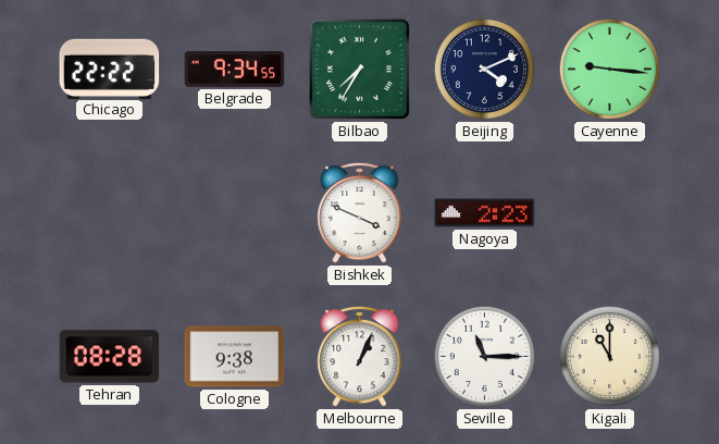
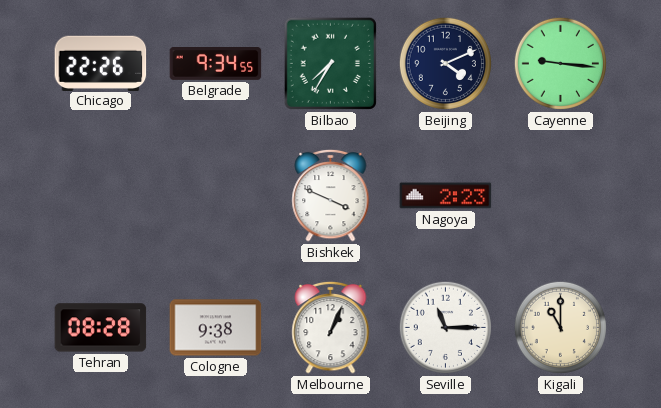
Chicago: 22:22 -> 22:26 (101, 63)
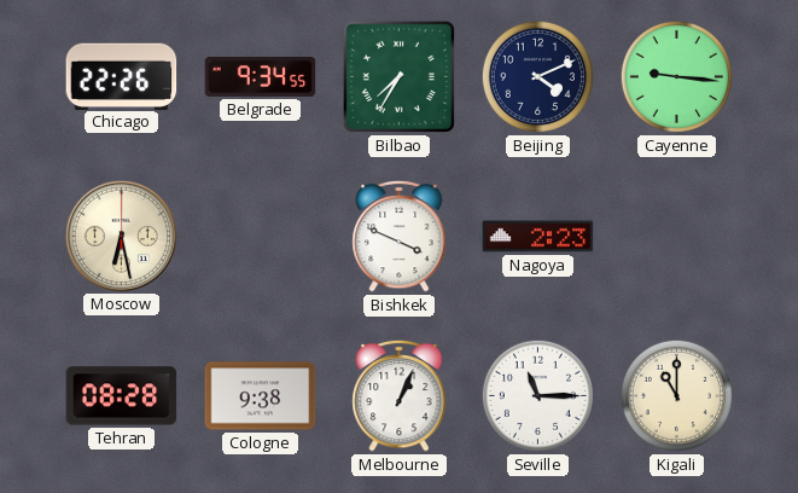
Moscow: none -> 6:28 (121, 236)
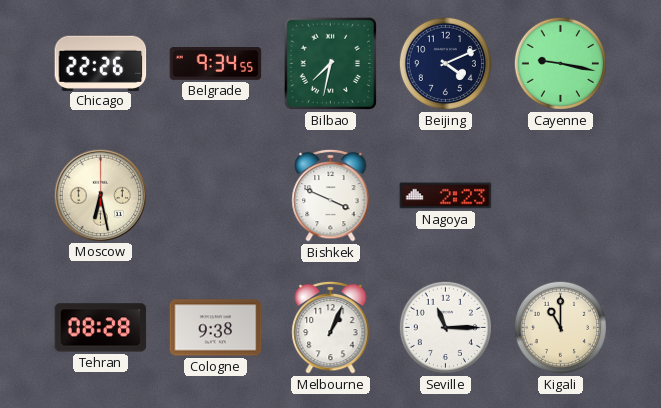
Bilbao: 7:35 -> 7:32 (330, 63)
Cayenne: 9:16 -> 9:17 (560, 63)
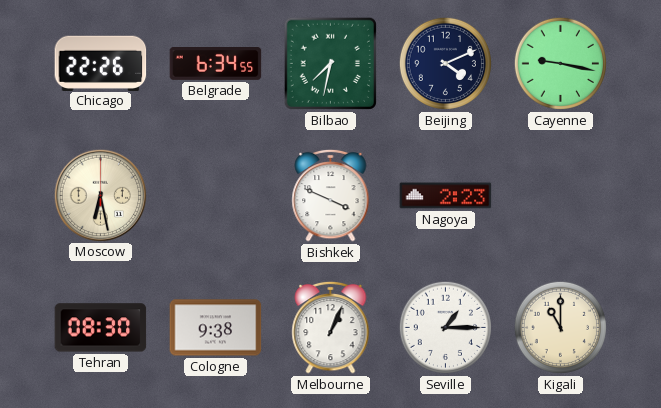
Belgrade: 9:34 -> 6:34 (216, 64)
Tehran: 08:28 -> 08:30 (101, 328)
Seville: 11:15 -> 1:15 (445, 327)
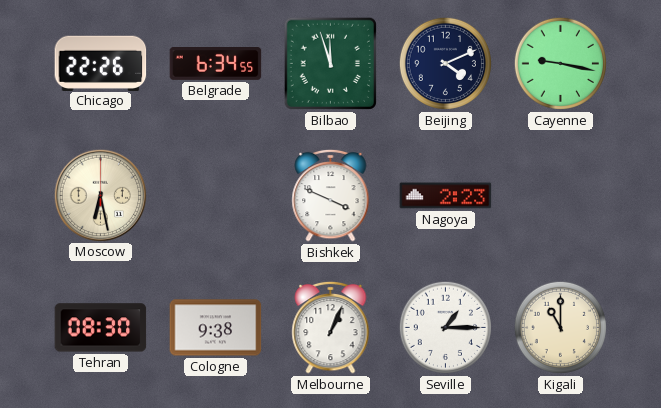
Bilbao: 7:32 -> 11:57 (330, 63)
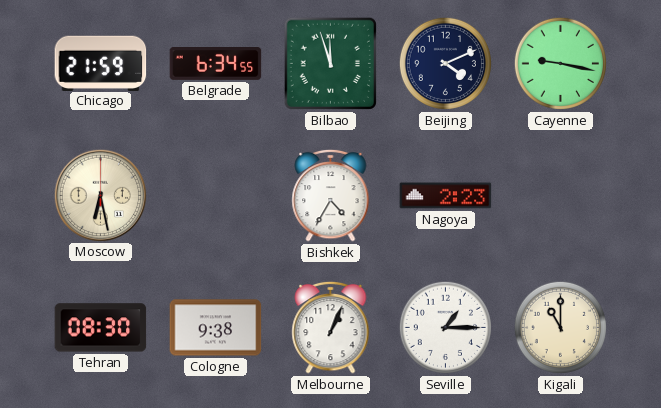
Chicago: 22:26 -> 21:59 (101, 63)
Bishkek: 3:49 -> 4:35 (331, 195)
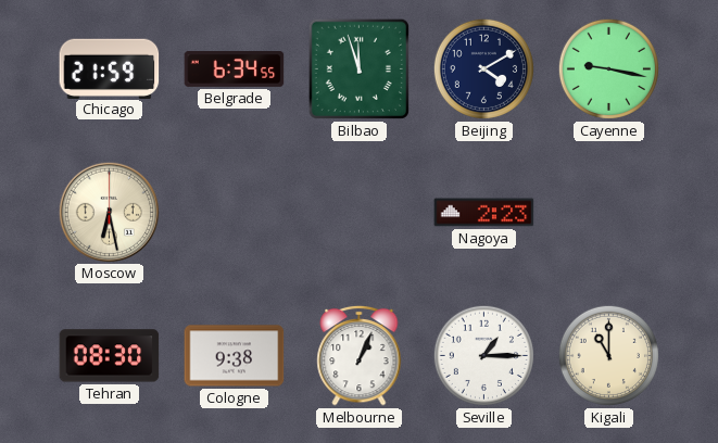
Beijing: 4:11 -> 4:10 (483, 68)
Bishkek: 4:35 -> none (331, 195)
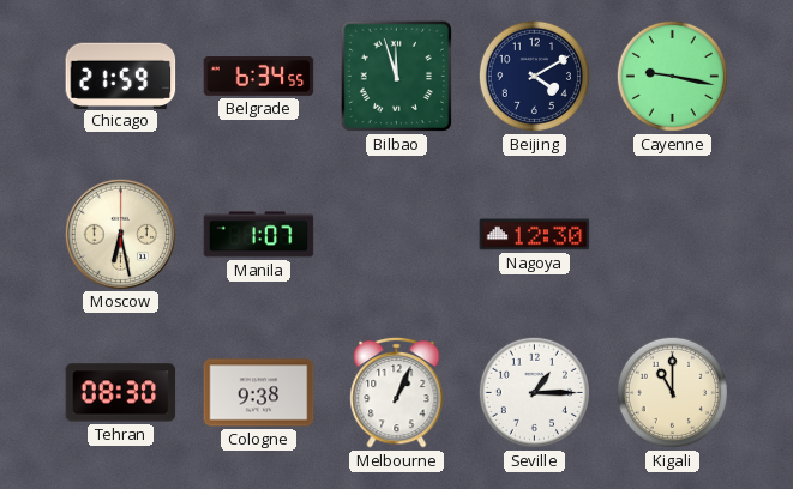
Manila: none -> 1:07 (259, 235)
Nagoya: 2:23 -> 12:30 (535, 235)
